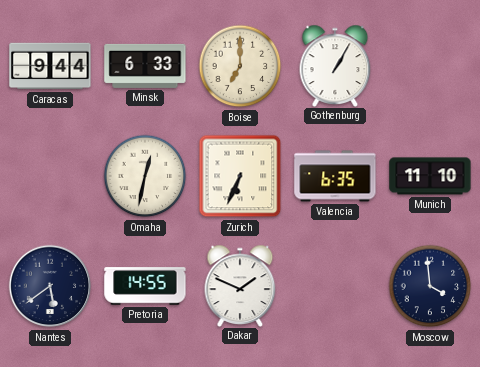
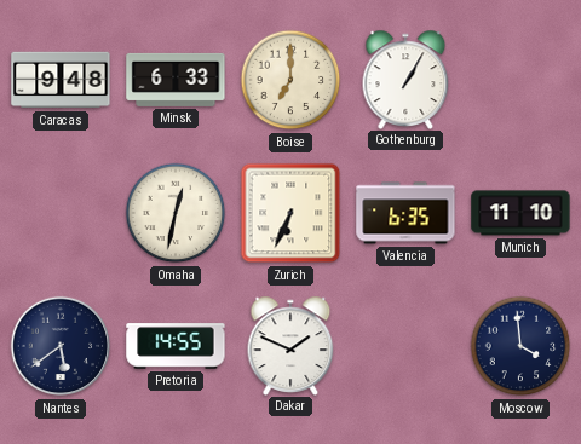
Caracas: 9:44 -> 9:48 (61, 80)
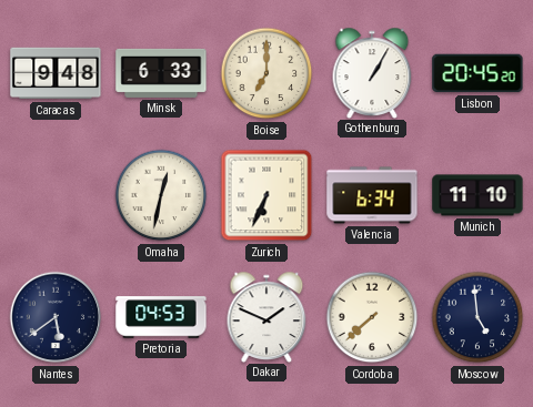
Lisbon: none -> 20:45 (477, 73)
Valencia: 6:35 -> 6:34 (372, 195)
Pretoria: 14:55 -> 04:53 (161, 317)
Cordoba: none -> 7:38 (372, 317)
Moscow: 3:59 -> 4:59 (477, 317)
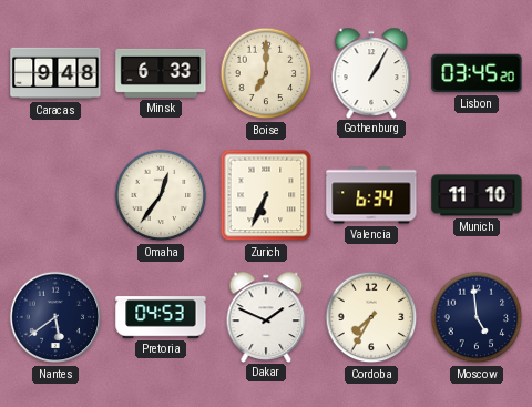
Lisbon: 20:45 -> 03:45 (477, 73)
Omaha: 12:32 -> 12:36 (161, 195)
Cordoba: 7:38 -> 7:35 (371, 317)
